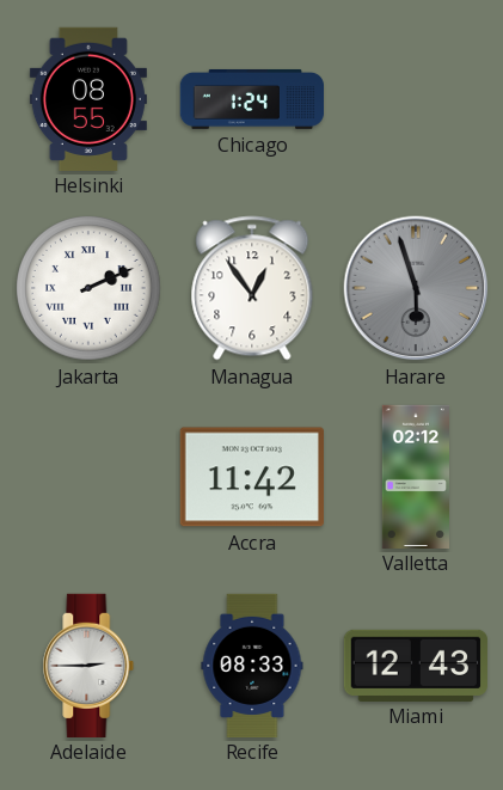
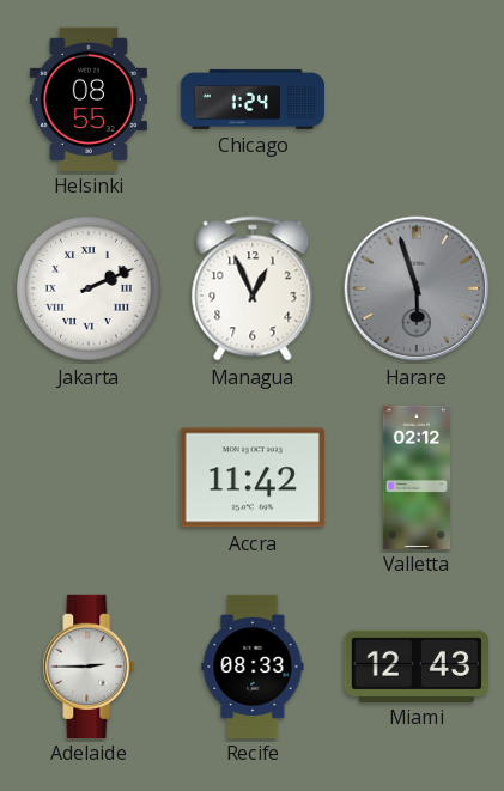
Managua: 12:54 -> 12:56 (253, 288)
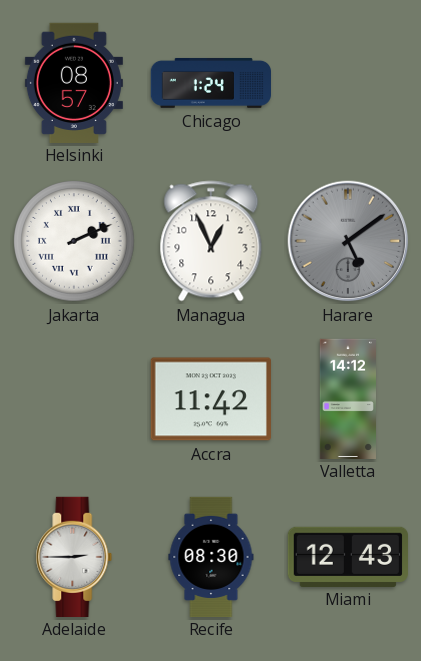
Helsinki: 08:55 -> 08:57 (74, 82)
Harare: 5:57 -> 5:09 (348, 241)
Valletta: 02:12 -> 14:12 (347, 398)
Recife: 08:33 -> 08:30 (211, 556)
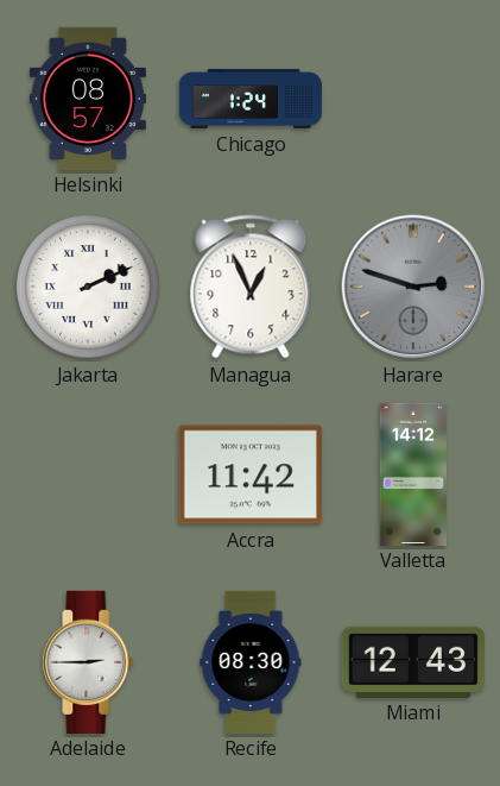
Harare: 5:09 -> 2:48 (413, 287)
